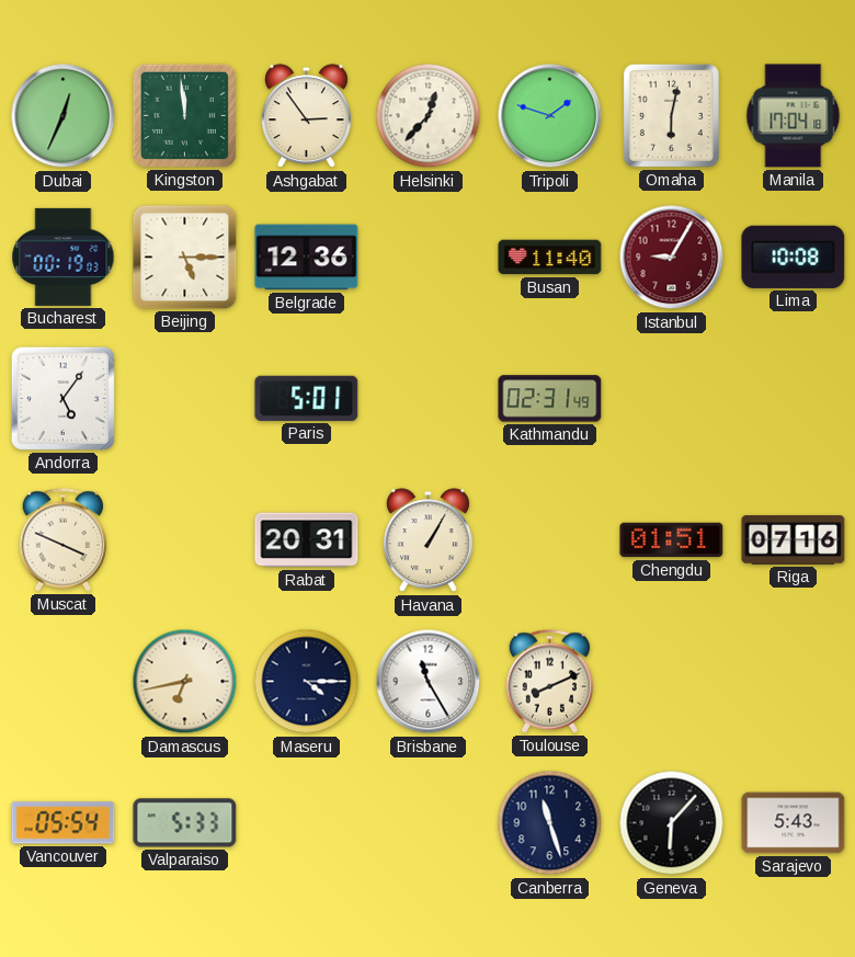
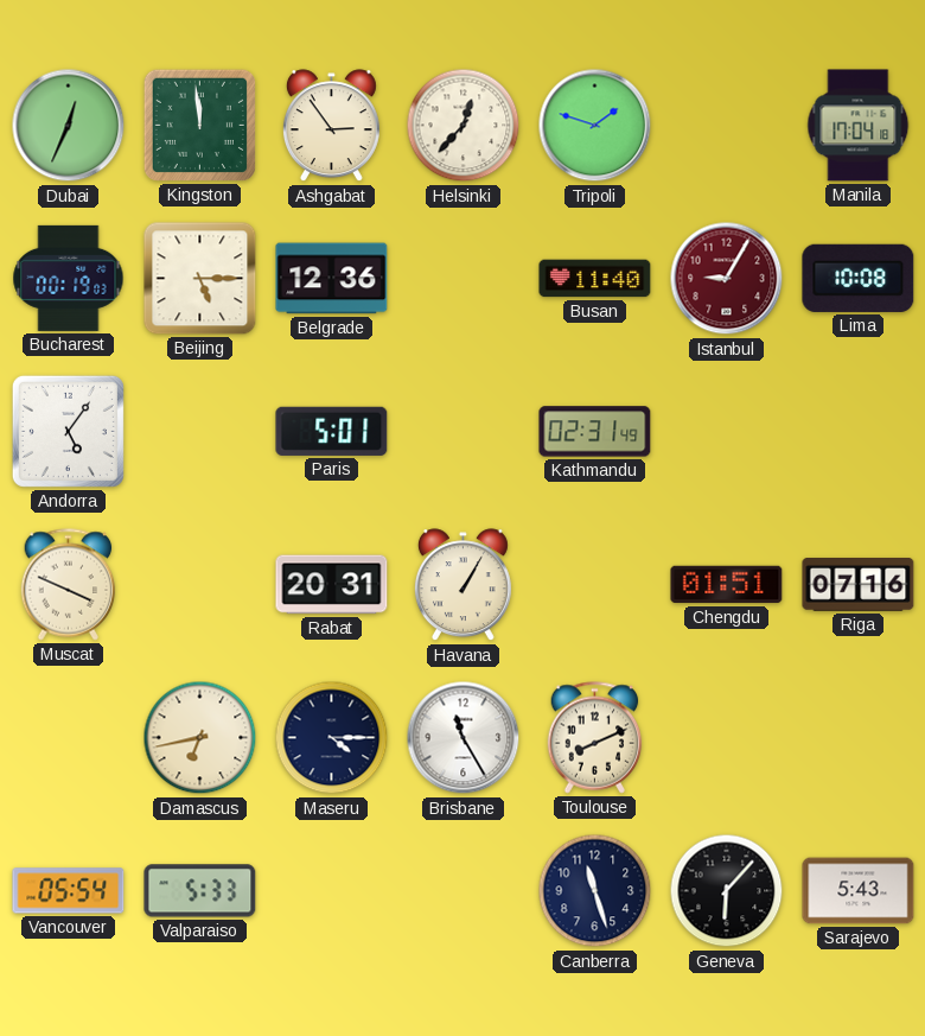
Omaha: 6:02 -> none (671, 115)
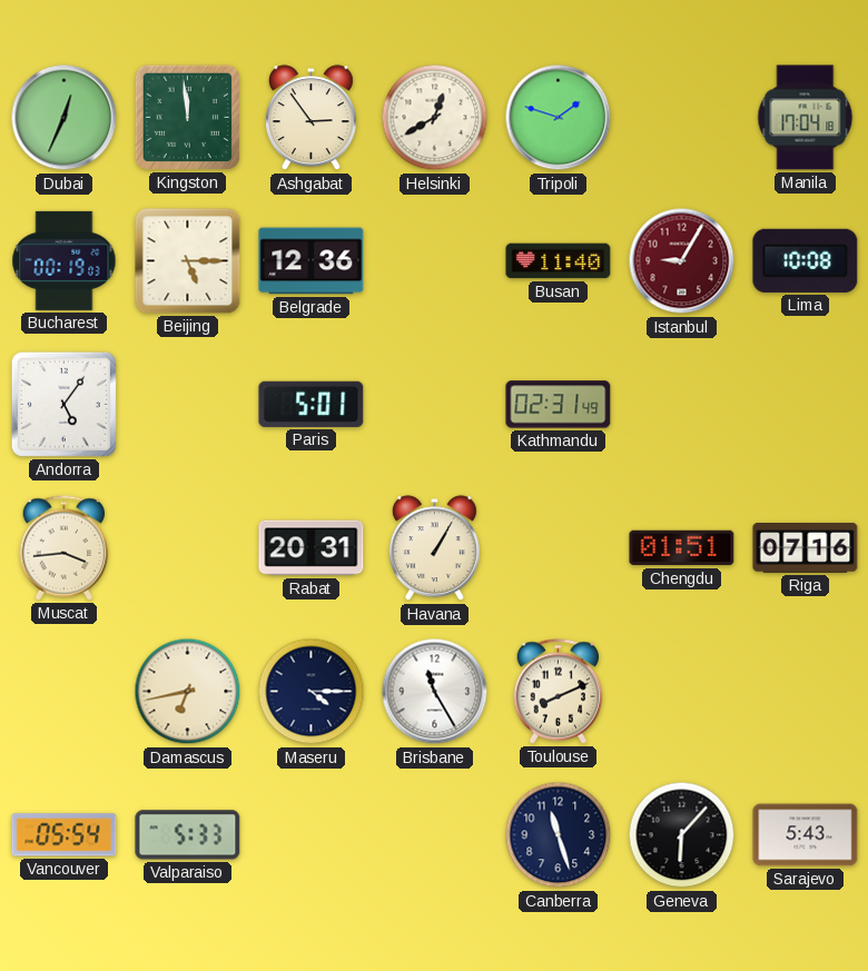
Helsinki: 12:37 -> 12:40 (435, 118)
Muscat: 3:49 -> 3:44 (65, 548)
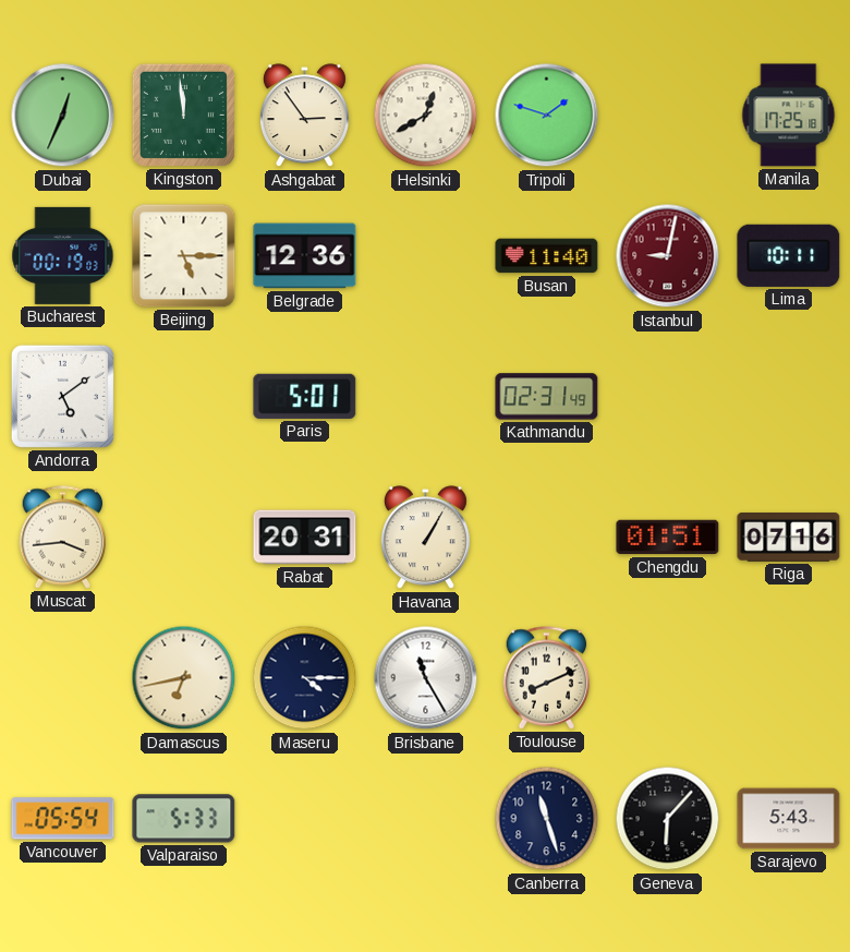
Manila: 17:04 -> 17:25 (789, 116)
Istanbul: 9:05 -> 9:02 (668, 256)
Lima: 10:08 -> 10:11 (789, 255)
Andorra: 5:06 -> 5:09 (62, 396)
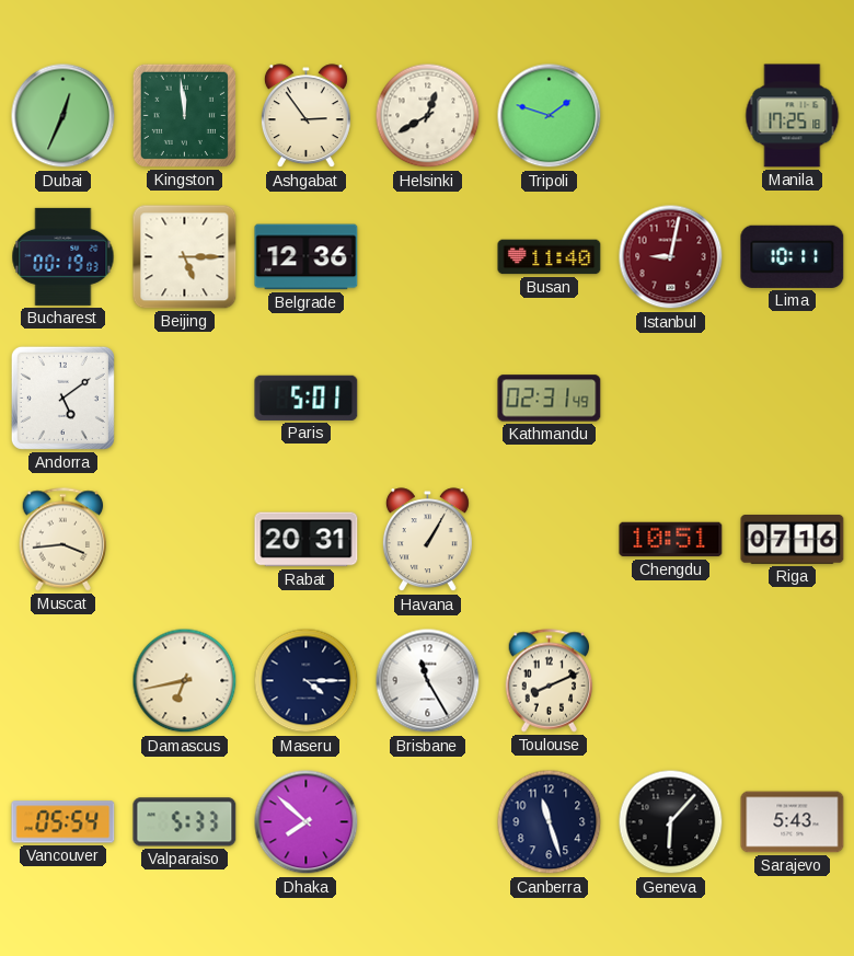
Chengdu: 01:51 -> 10:51 (671, 540)
Dhaka: none -> 7:52 (307, 822)
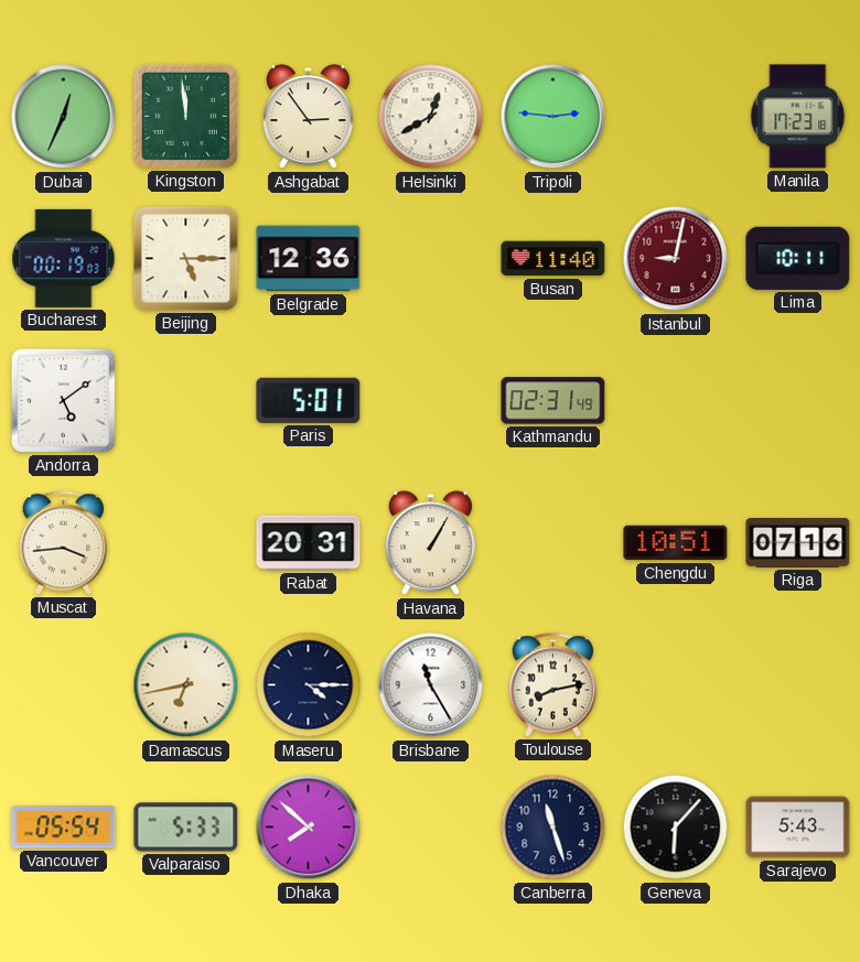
Tripoli: 1:48 -> 2:46 (553, 117)
Manila: 17:25 -> 17:23 (798, 117)
Toulouse: 8:11 -> 8:13 (553, 685)
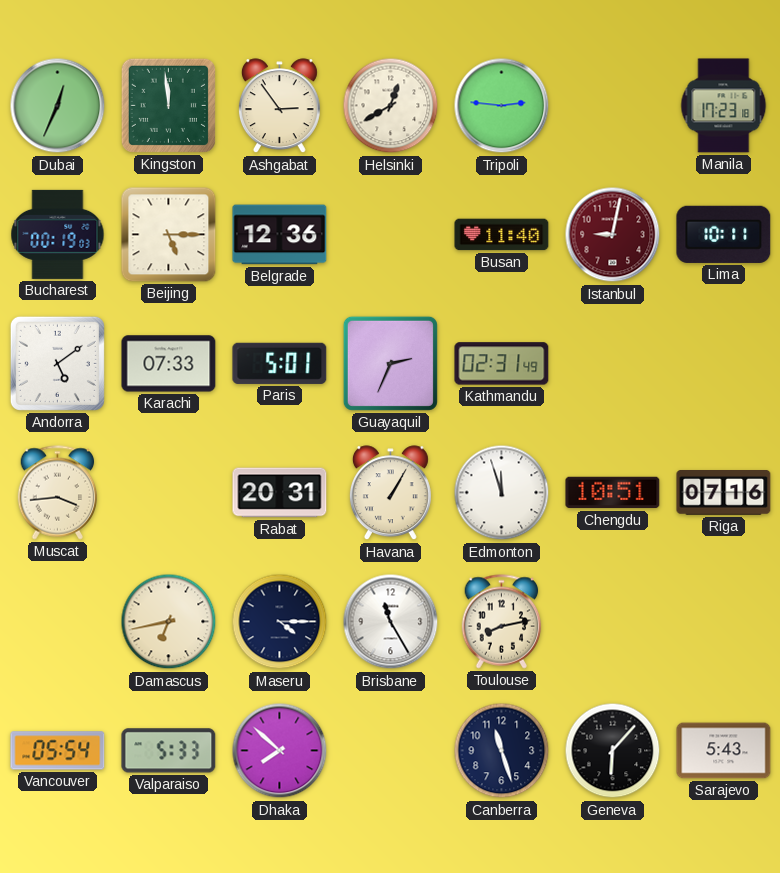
Karachi: none -> 07:33 (169, 364)
Guayaquil: none -> 2:34 (390, 363)
Edmonton: none -> 11:57 (502, 493)
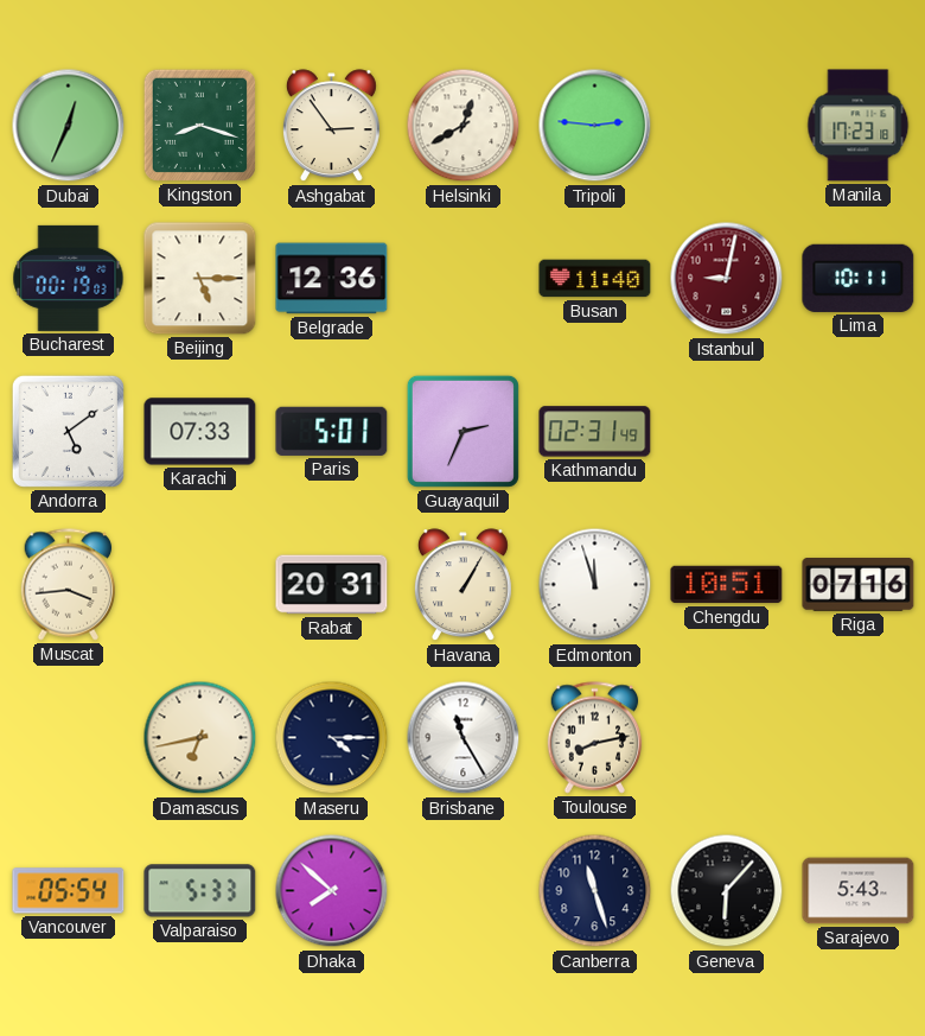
Kingston: 11:59 -> 8:18 (199, 125)
